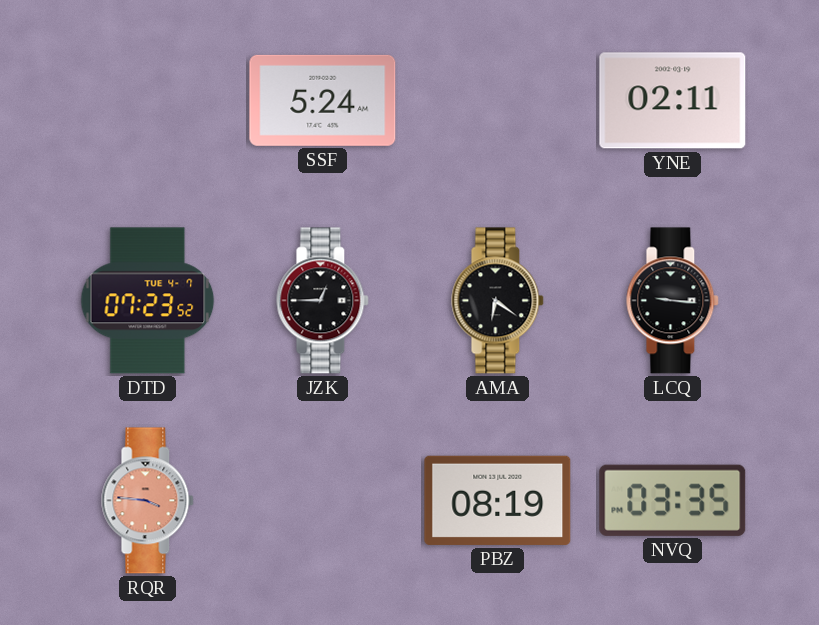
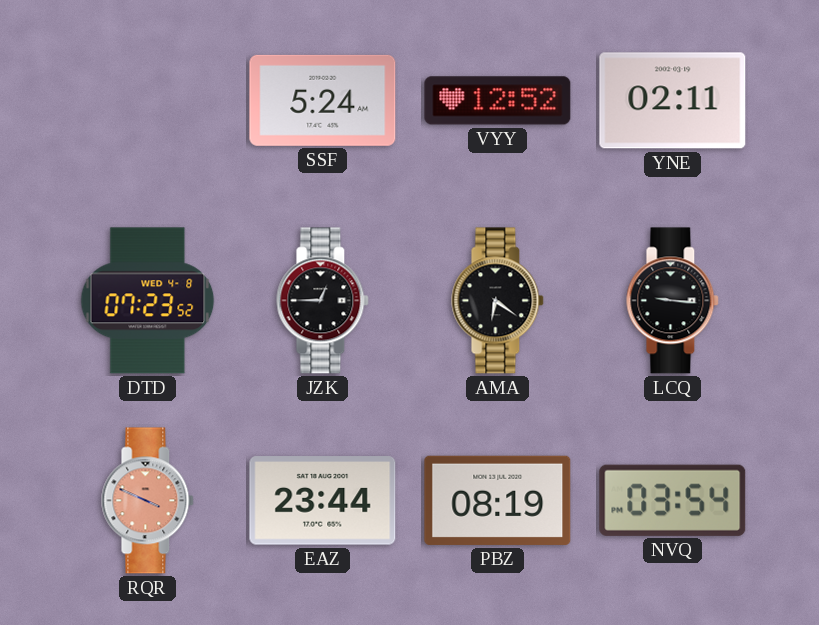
VYY: none -> 12:52 (498, 101)
DTD date: TUE 4-7 -> WED 4-8 (148, 301)
RQR: 3:46 -> 3:49 (148, 501)
EAZ: none -> 23:44 (323, 501)
NVQ: 03:35 -> 03:54 (673, 500)
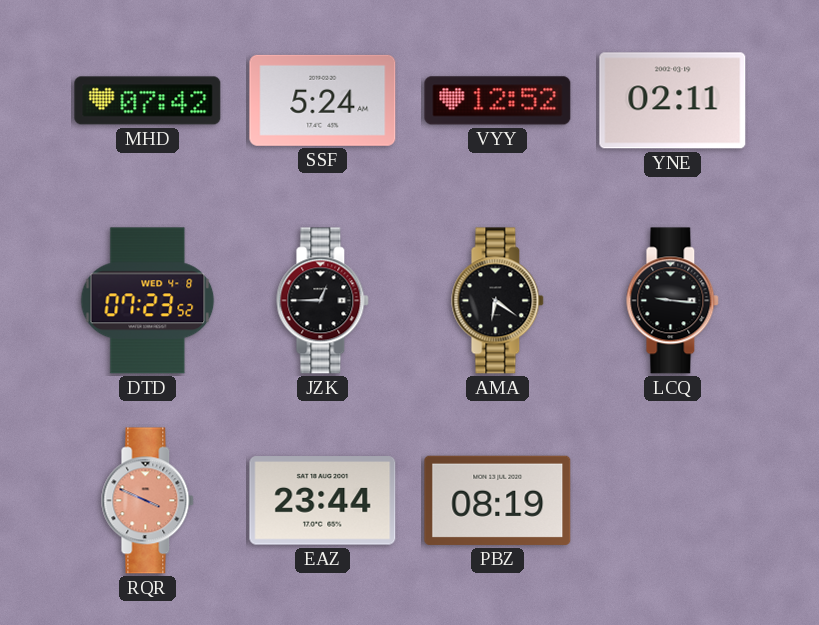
MHD: none -> 07:42 (148, 101)
NVQ: 03:54 -> none (673, 500)
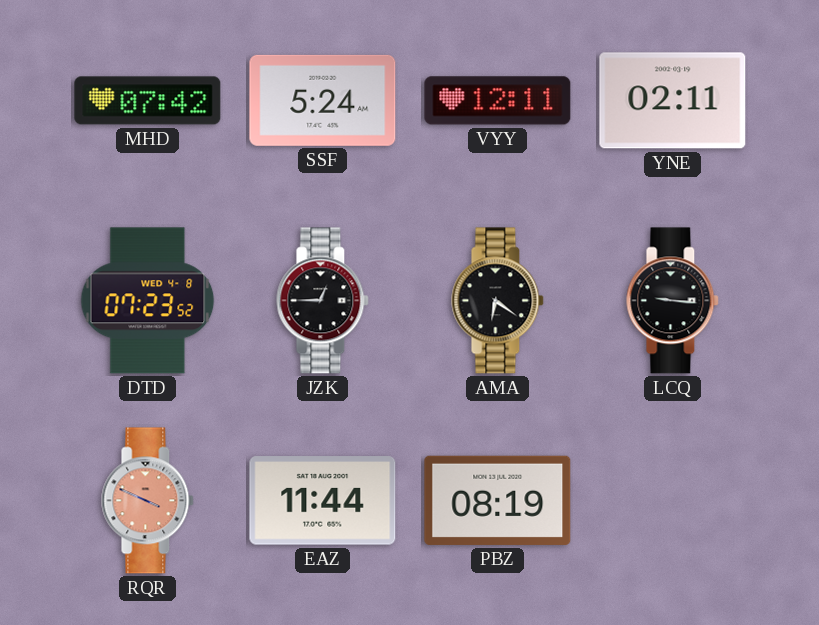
VYY: 12:52 -> 12:11 (498, 101)
EAZ: 23:44 -> 11:44 (323, 501)
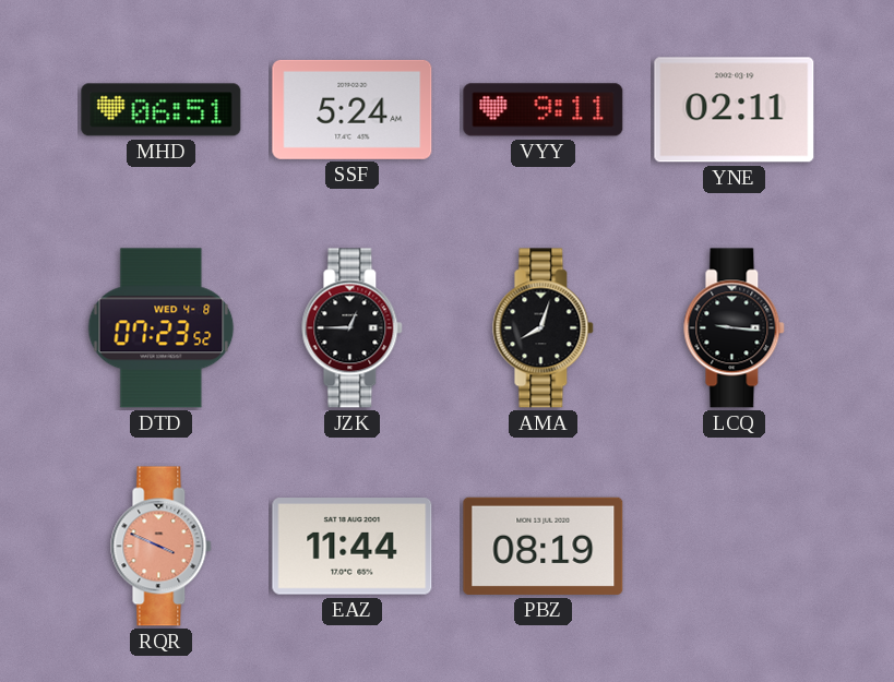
MHD: 07:42 -> 06:51 (162, 110)
VYY: 12:11 -> 9:11 (544, 110)
AMA: 6:21 -> 8:03 (544, 328)
